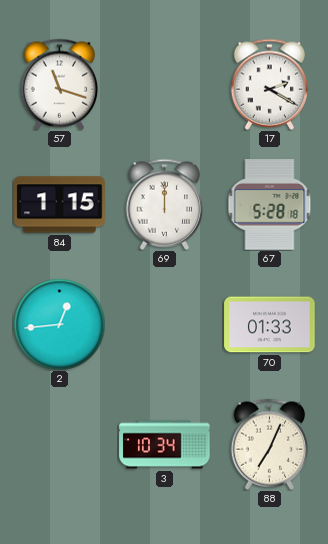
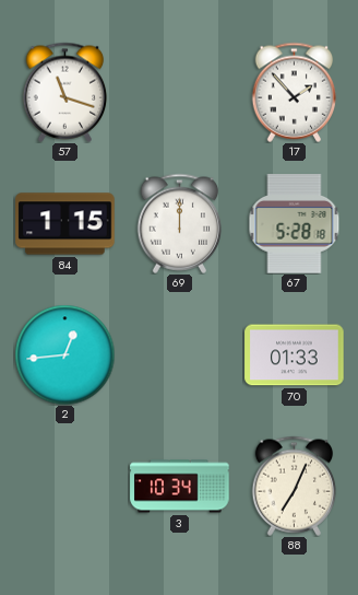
17: 2:20 -> 1:53 (295, 92)
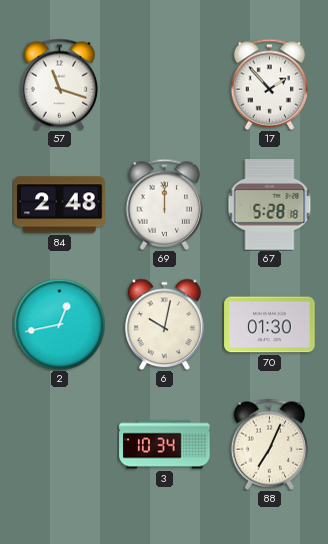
84: 1:15 -> 2:48 (60, 205)
2: 12:44 -> 12:43 (59, 324)
6: none -> 10:02 (164, 324)
70: 01:33 -> 01:30 (270, 325)
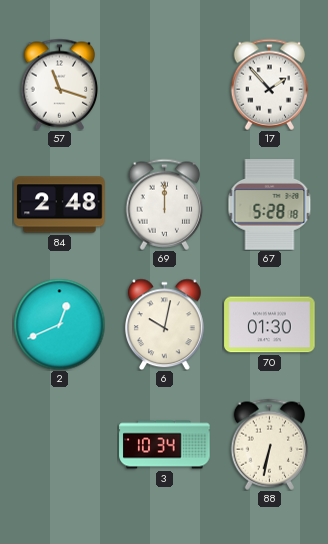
2: 12:43 -> 12:41 (59, 324)
88: 7:04 -> 6:32 (270, 444)
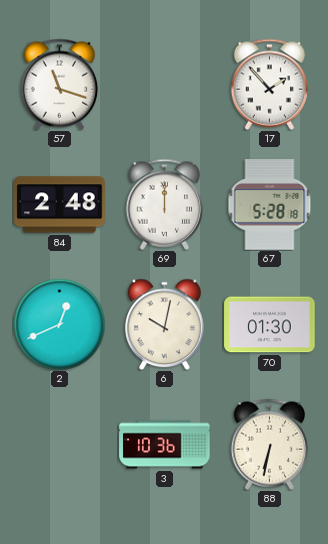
3: 10:34 -> 10:36 (165, 445)
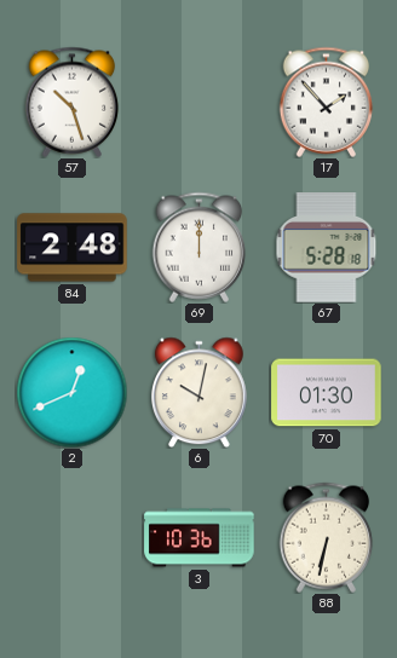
57: 11:18 -> 10:27 (73, 102)
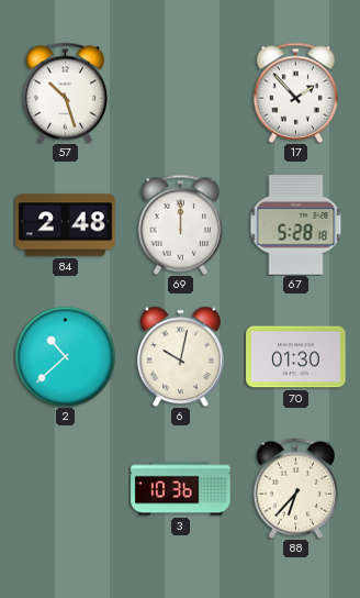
2: 12:41 -> 10:38 (65, 356)
88: 6:32 -> 6:37 (296, 488)
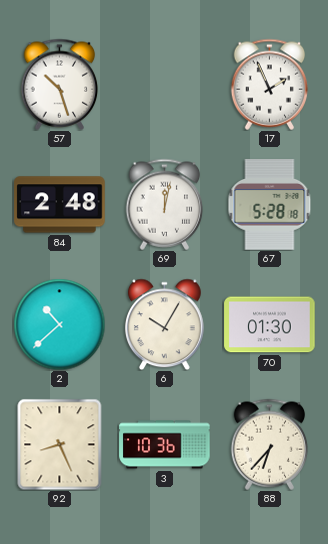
17: 1:53 -> 1:56 (270, 84)
69: 12:00 -> 12:02 (165, 204)
6: 10:02 -> 10:05 (164, 324)
92: none -> 8:26 (60, 444)
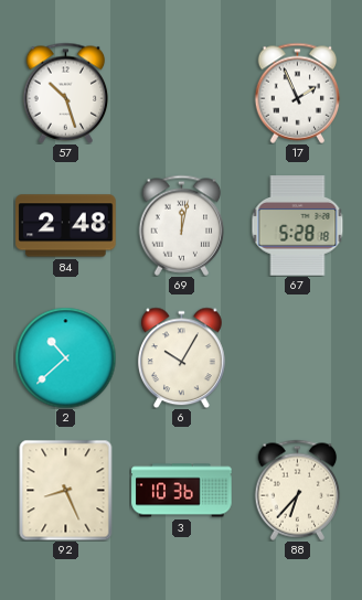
70: 01:30 -> none (270, 325)
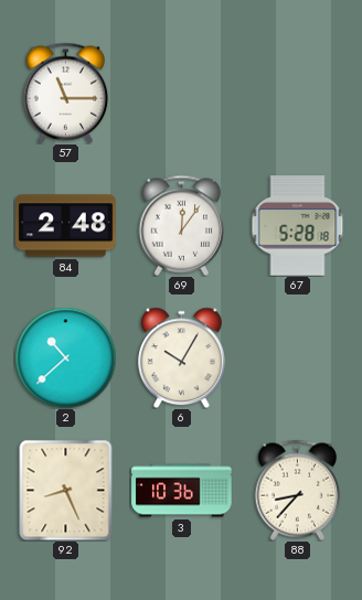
57: 10:27 -> 11:15 (66, 93)
17: 1:56 -> none (298, 93)
69: 12:02 -> 12:06 (182, 225)
88: 6:37 -> 8:37 (298, 490)
